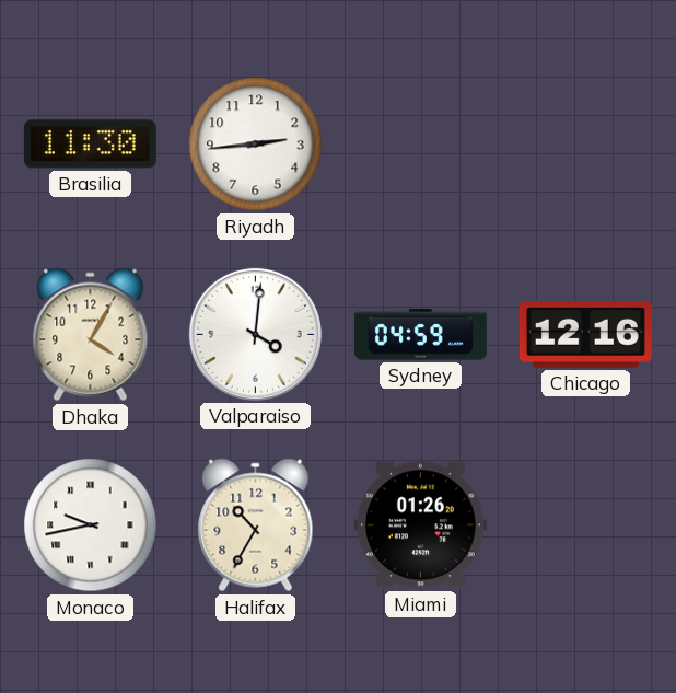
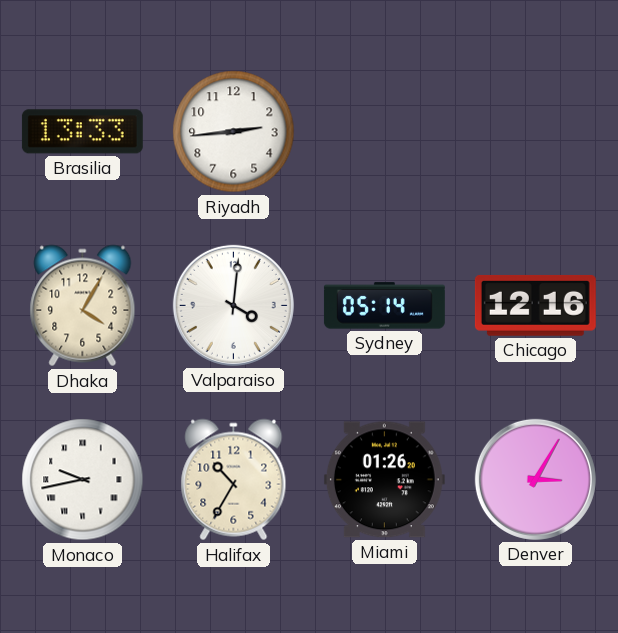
Brasilia: 11:30 -> 13:33 (82, 132)
Sydney: 04:59 -> 05:14 (384, 306)
Denver: none -> 3:05 (535, 479)
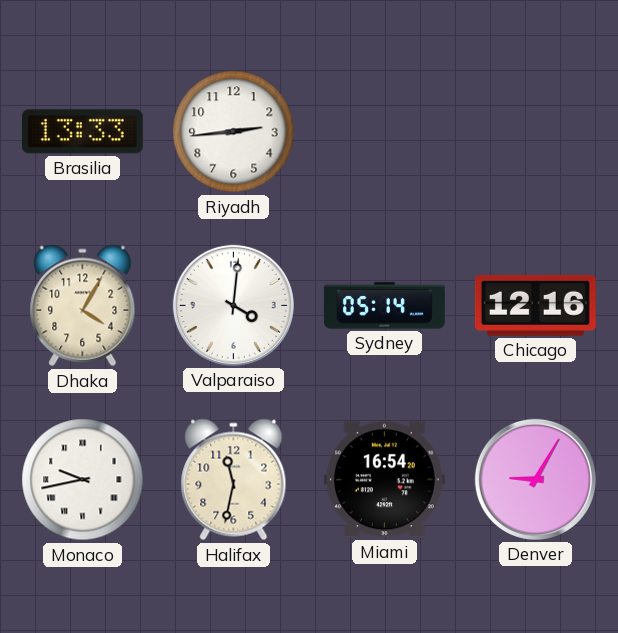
Halifax: 10:35 -> 11:32 (234, 480)
Miami: 01:26 -> 16:54 (384, 480)
Denver: 3:05 -> 9:05 (535, 479)
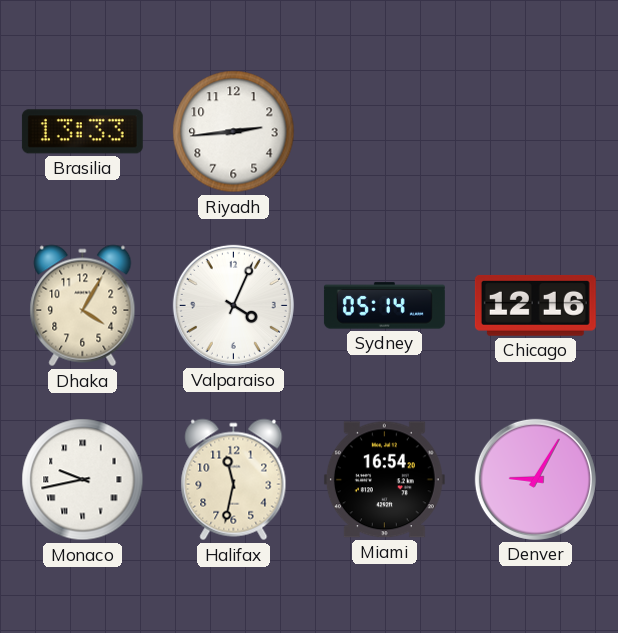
Valparaiso: 4:01 -> 4:04 (233, 305)
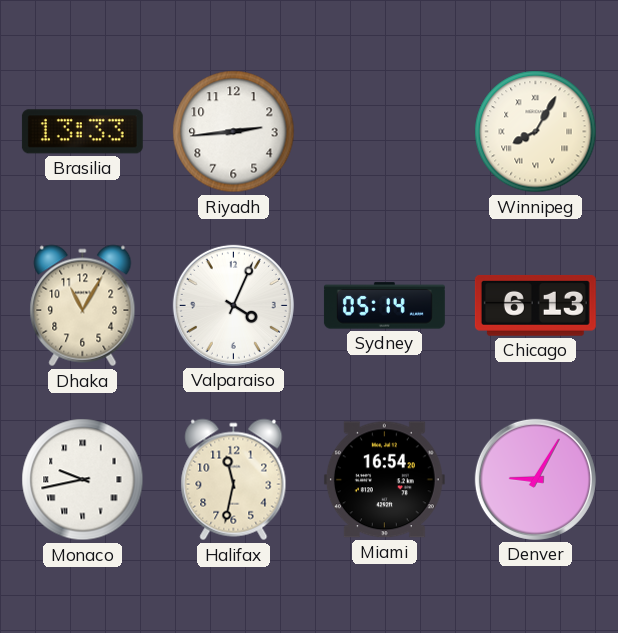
Winnipeg: none -> 8:05 (536, 132)
Dhaka: 4:05 -> 11:05 (83, 306)
Chicago: 12:16 -> 6:13 (535, 306)
